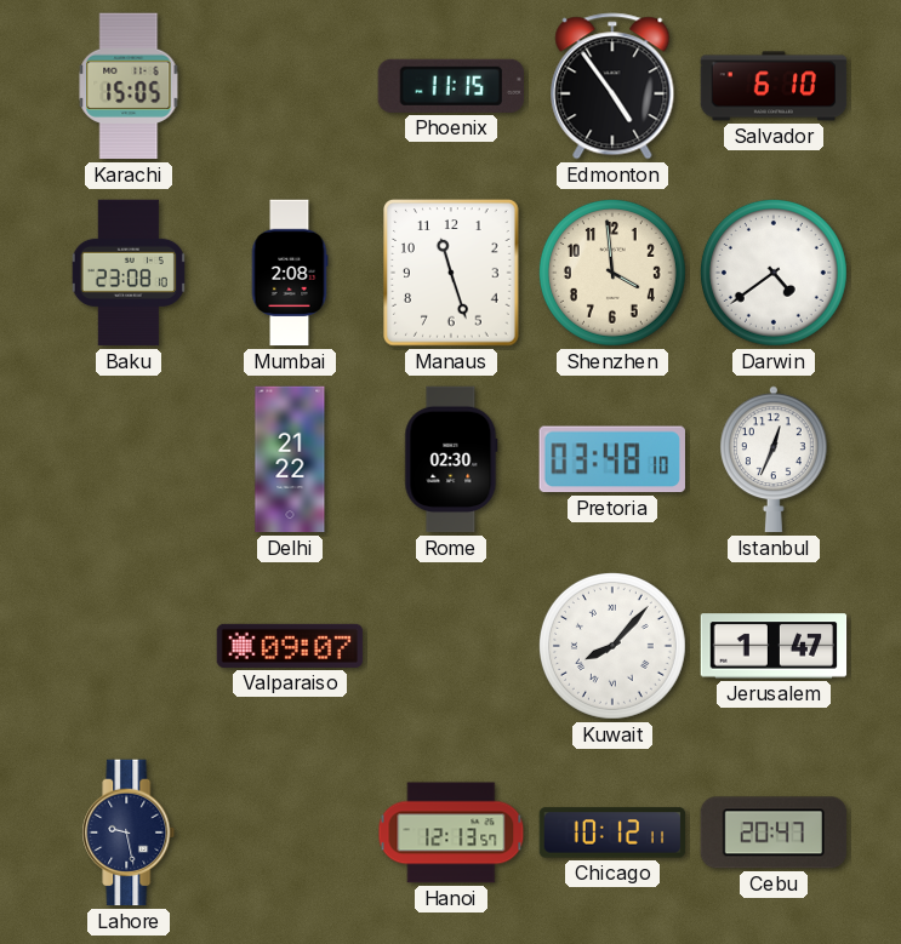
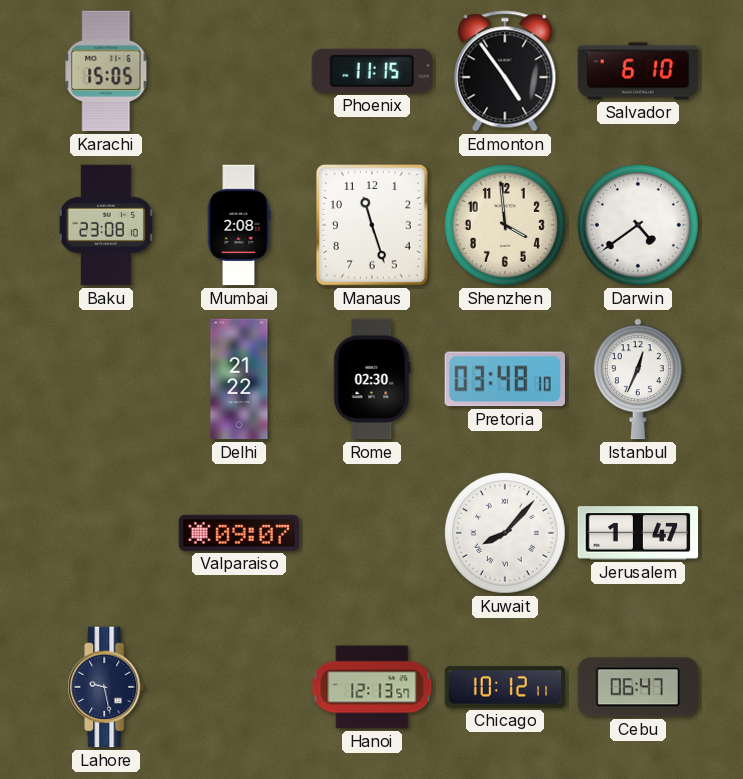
Cebu: 20:47 -> 06:47 (638, 687)
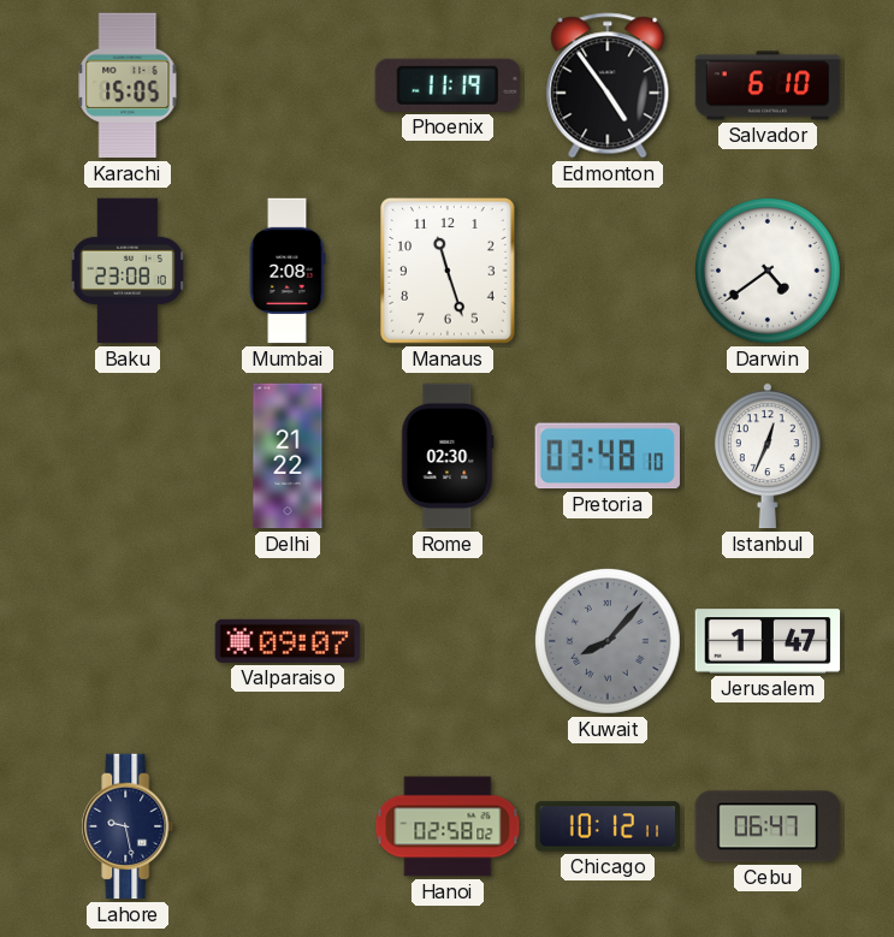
Phoenix: 11:15 -> 11:19 (448, 85)
Shenzhen: 3:59 -> none (505, 225)
Kuwait dial: white -> grey (608, 641)
Hanoi: 12:13 -> 02:58 (448, 826)
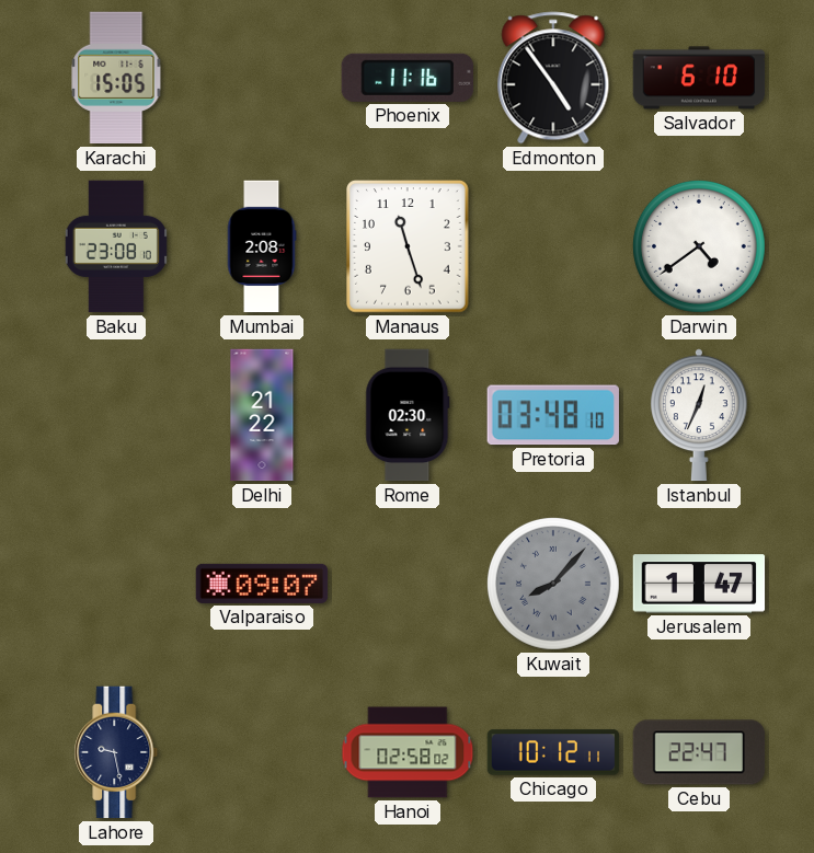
Phoenix: 11:19 -> 11:16 (408, 78)
Cebu: 06:47 -> 22:47 (699, 752)
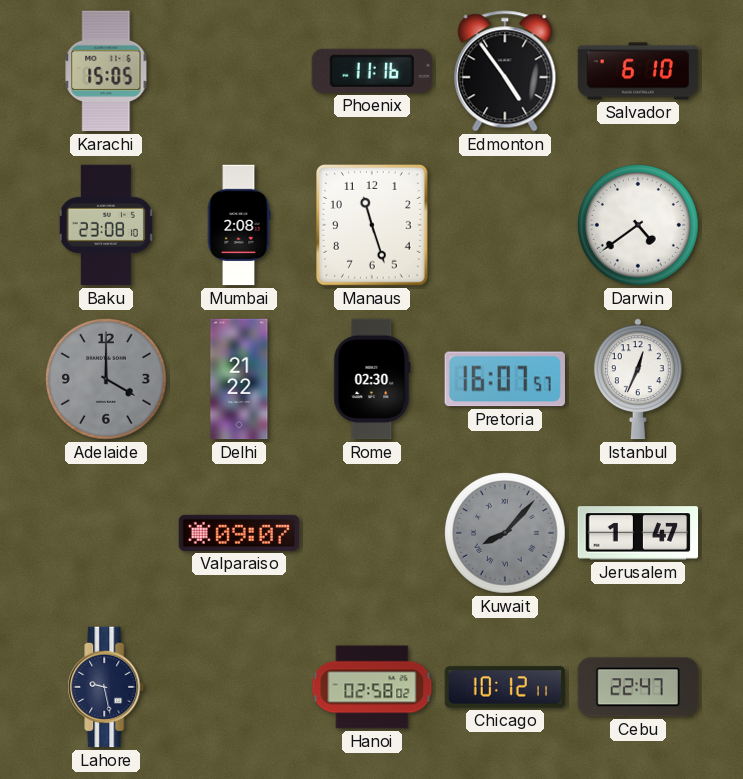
Adelaide: none -> 4:00 (106, 379)
Pretoria: 03:48 -> 16:07 (505, 379)
